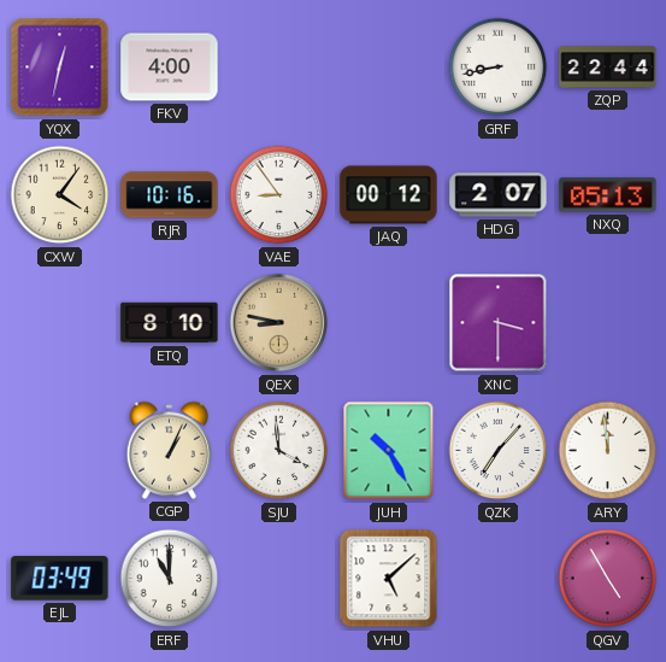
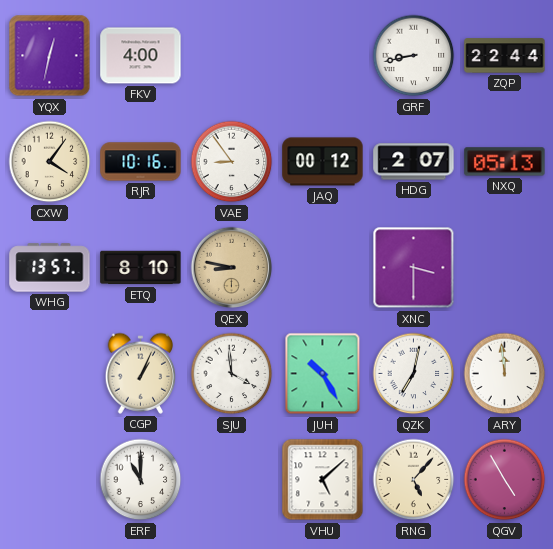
WHG: none -> 13:57 (50, 268)
QZK: 7:07 -> 7:02 (414, 374)
EJL: 03:49 -> none (60, 579)
RNG: none -> 5:07 (414, 480)
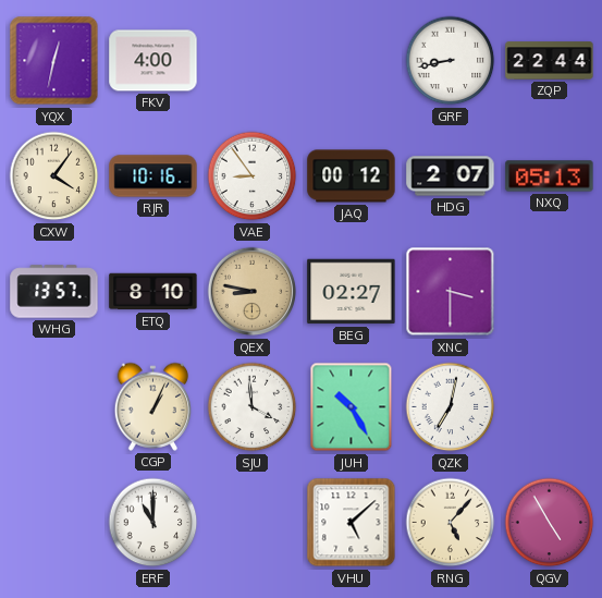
BEG: none -> 02:27 (352, 292)
ARY: 11:59 -> none (505, 374)
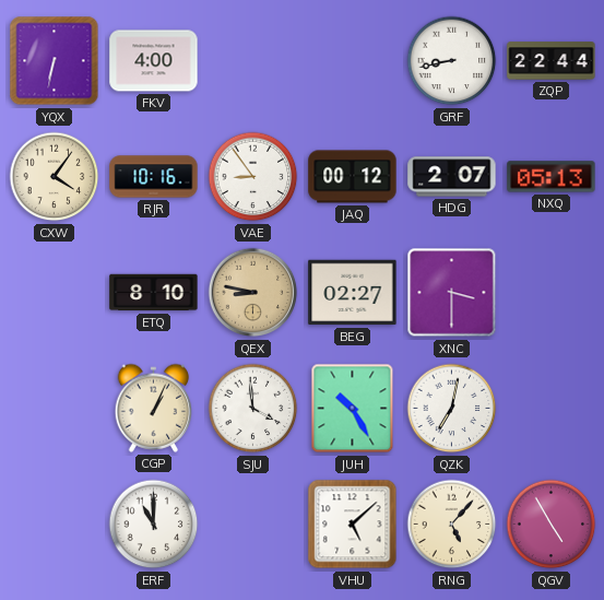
YQX: 12:32 -> 6:32 (55, 61)
WHG: 13:57 -> none (54, 292)
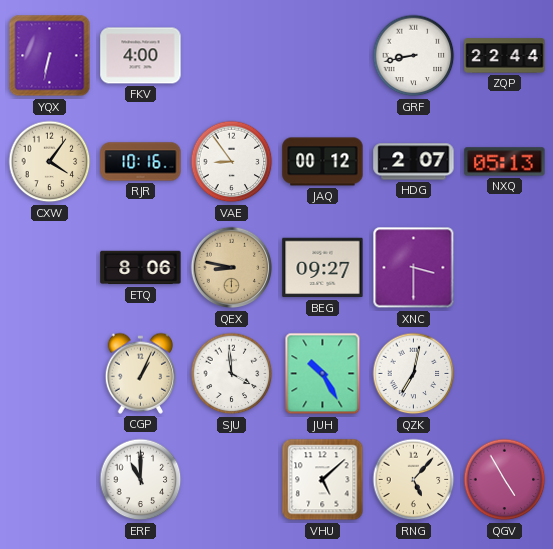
ETQ: 8:10 -> 8:06 (141, 268)
BEG: 02:27 -> 09:27 (323, 268)
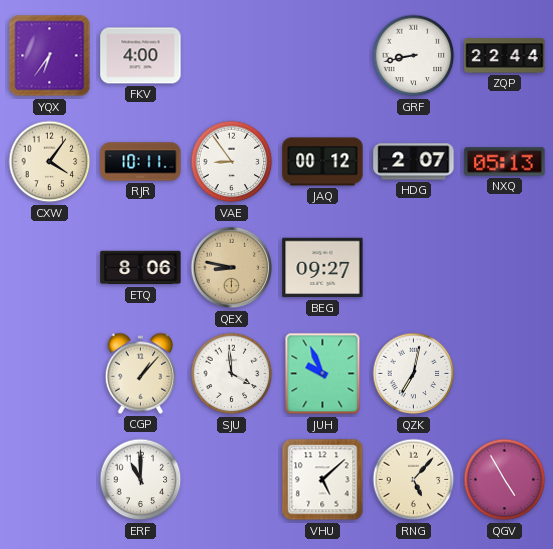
YQX: 6:32 -> 6:36 (50, 56)
RJR: 10:16 -> 10:11 (141, 162)
XNC: 3:30 -> none (414, 268)
CGP: 1:04 -> 1:07 (141, 373)
JUH: 10:25 -> 9:56 (323, 374)
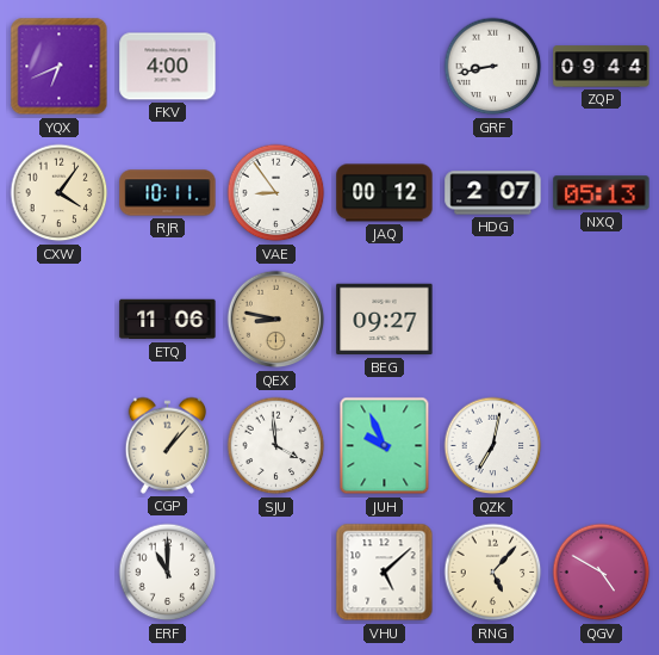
YQX: 6:36 -> 6:41 (60, 67)
ZQP: 22:44 -> 09:44 (602, 67)
ETQ: 8:06 -> 11:06 (168, 320)
QGV: 4:55 -> 4:50 (602, 573)
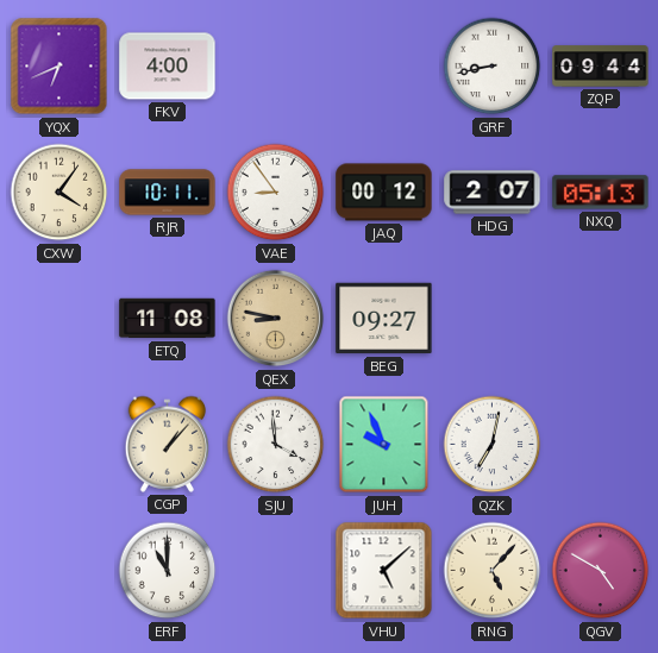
ETQ: 11:06 -> 11:08 (168, 319)
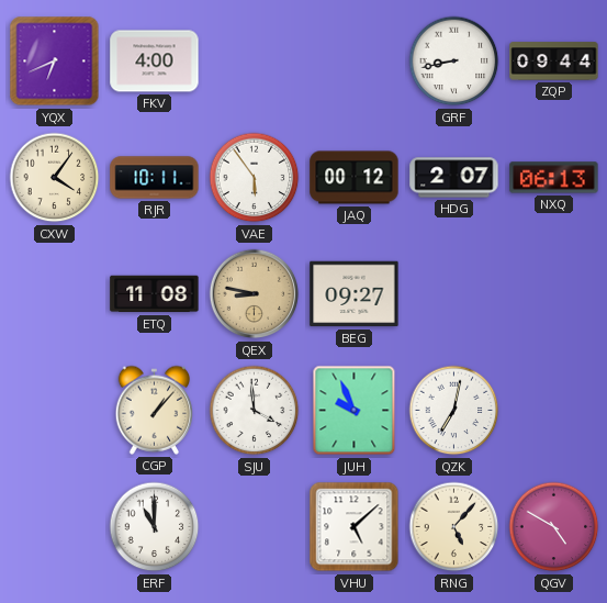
VAE: 8:54 -> 5:54 (255, 178)
NXQ: 05:13 -> 06:13 (554, 178)
